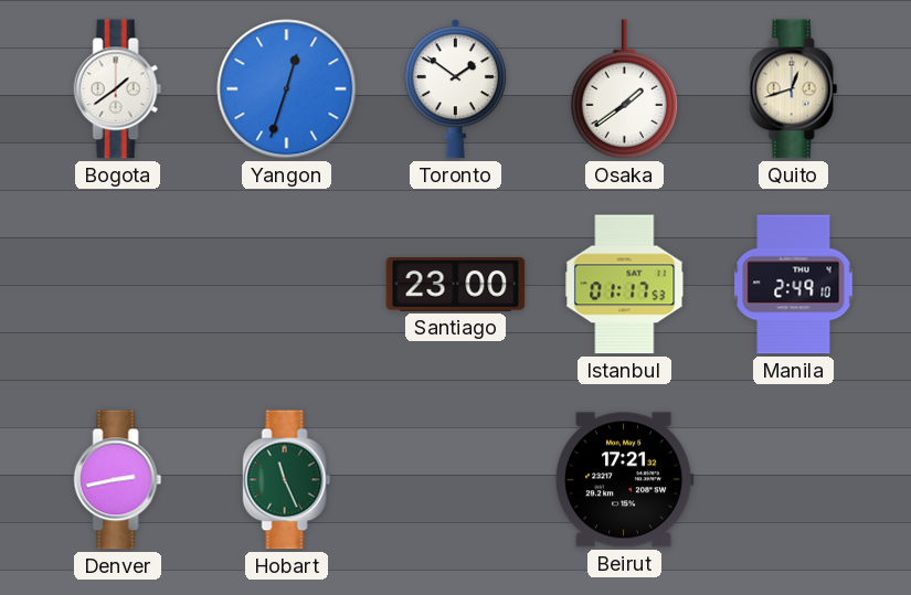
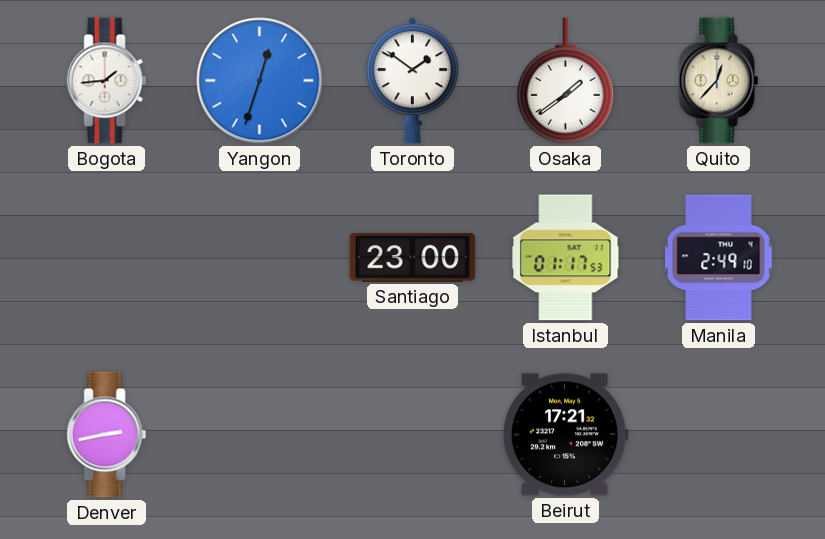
Bogota: 1:39 -> 1:44 (107, 81)
Quito: 12:42 -> 12:37 (719, 81)
Hobart: 11:26 -> none (287, 480)
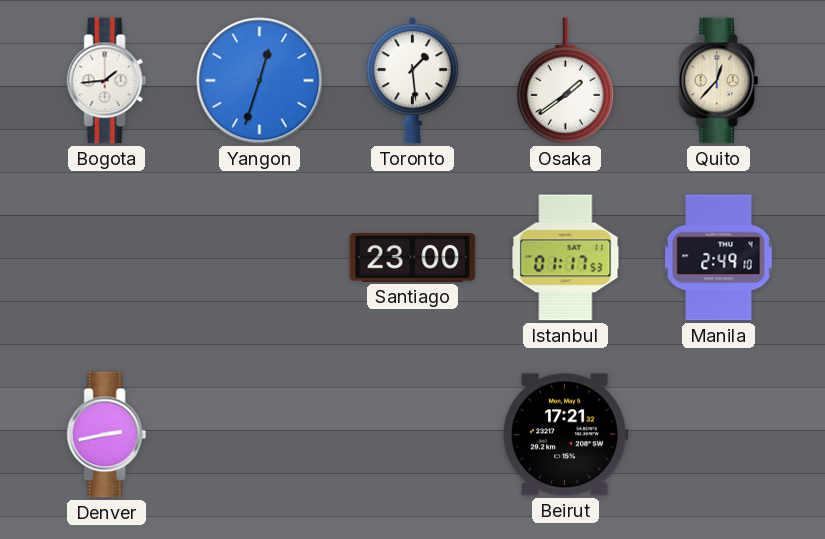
Toronto: 1:51 -> 1:29 (412, 81)
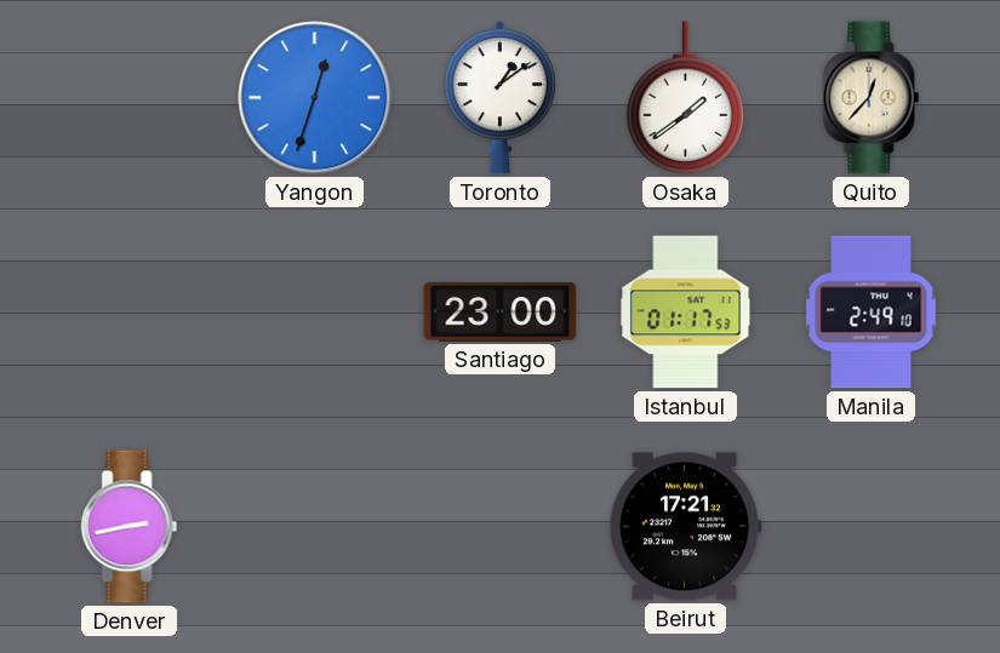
Bogota: 1:44 -> none (107, 81)
Toronto: 1:29 -> 1:09 (499, 98)
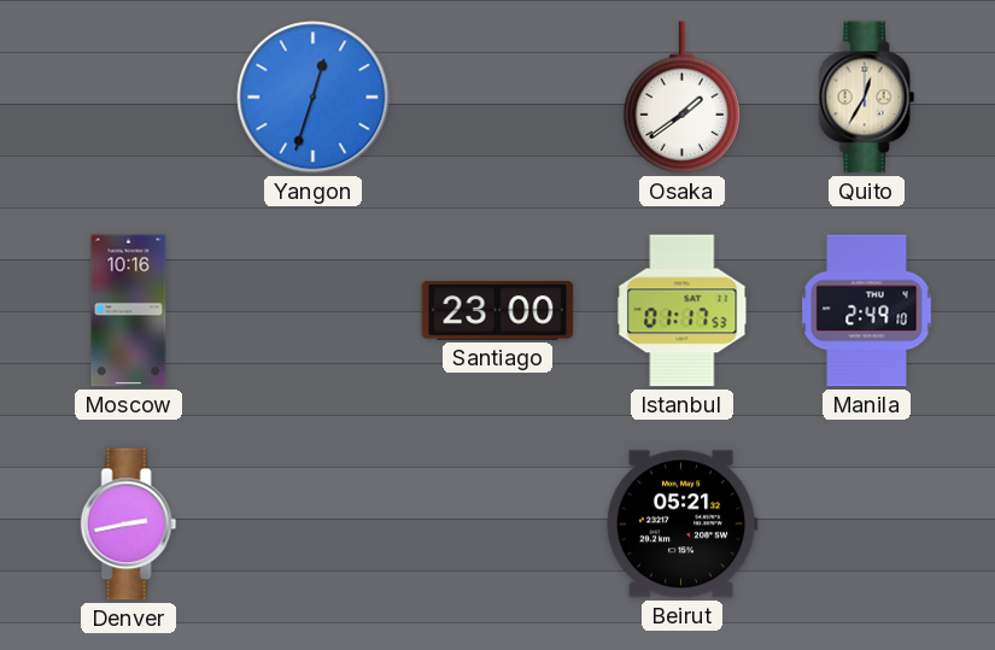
Toronto: 1:09 -> none (499, 98)
Quito: 12:37 -> 12:35 (867, 98)
Moscow: none -> 10:16 (129, 311)
Beirut: 17:21 -> 05:21 (681, 525)
